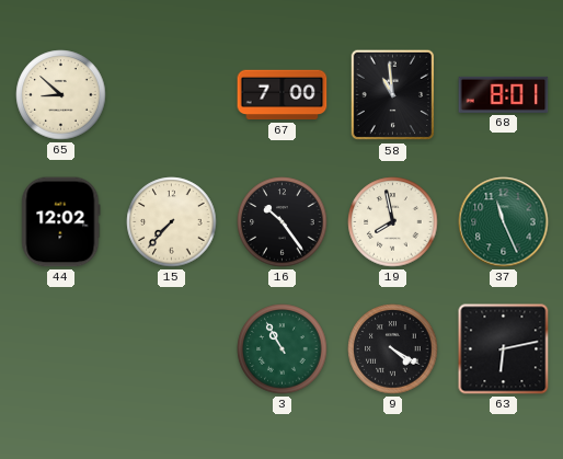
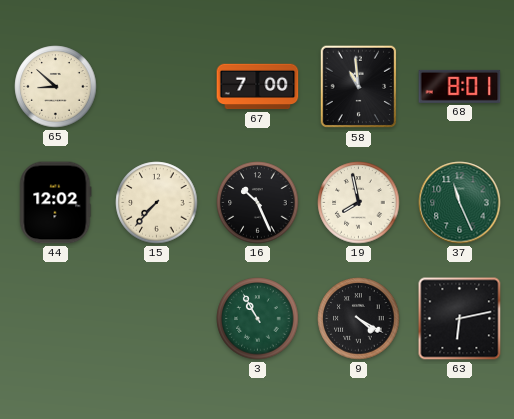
16: 10:24 -> 10:26 (258, 203)
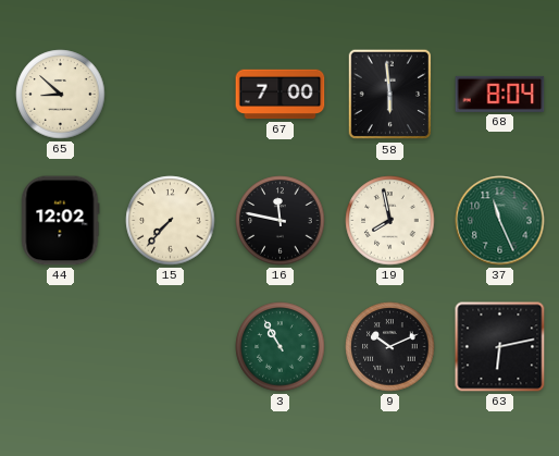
58: 10:59 -> 5:59 (390, 95)
68: 8:01 -> 8:04 (500, 94)
16: 10:26 -> 11:47 (281, 221)
9: 4:20 -> 10:11 (390, 347)
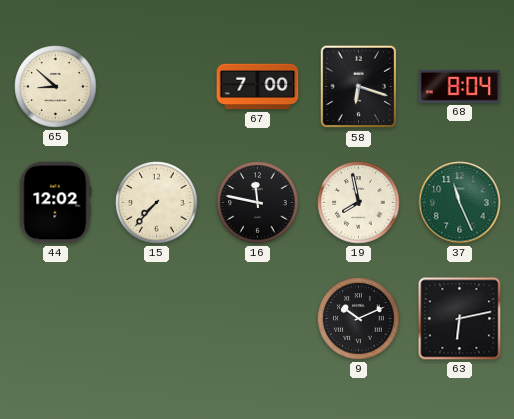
58: 5:59 -> 6:18 (359, 87)
3: 10:55 -> none (281, 347)
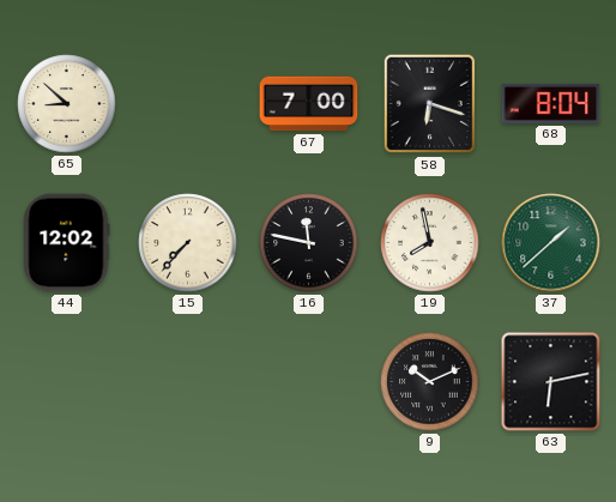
37: 11:26 -> 1:38 (551, 243)
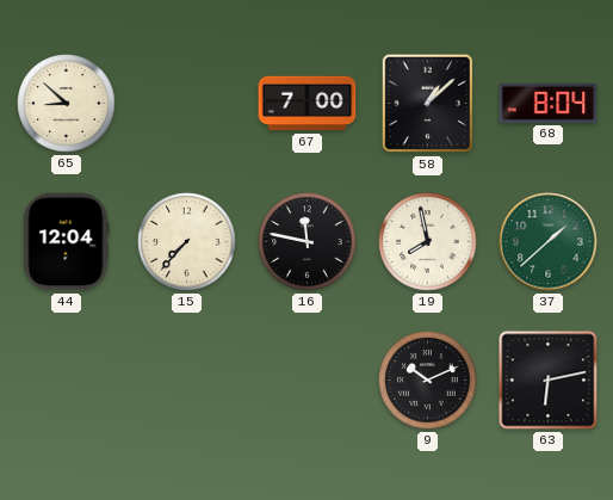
58: 6:18 -> 1:08 (428, 104)
44: 12:02 -> 12:04 (67, 242)
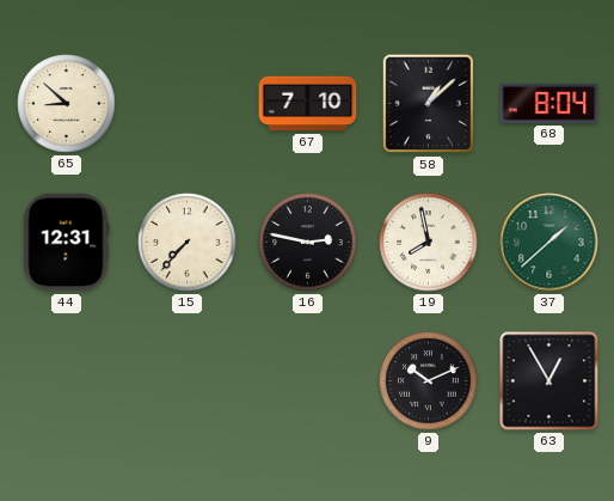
67: 7:00 -> 7:10 (308, 104)
44: 12:04 -> 12:31 (67, 243)
16: 11:47 -> 2:47 (308, 243)
63: 6:13 -> 12:55 (549, 381)
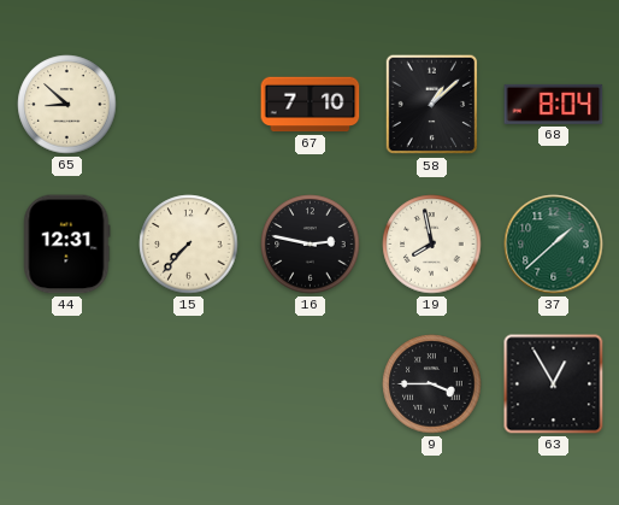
9: 10:11 -> 3:45 (432, 384)
